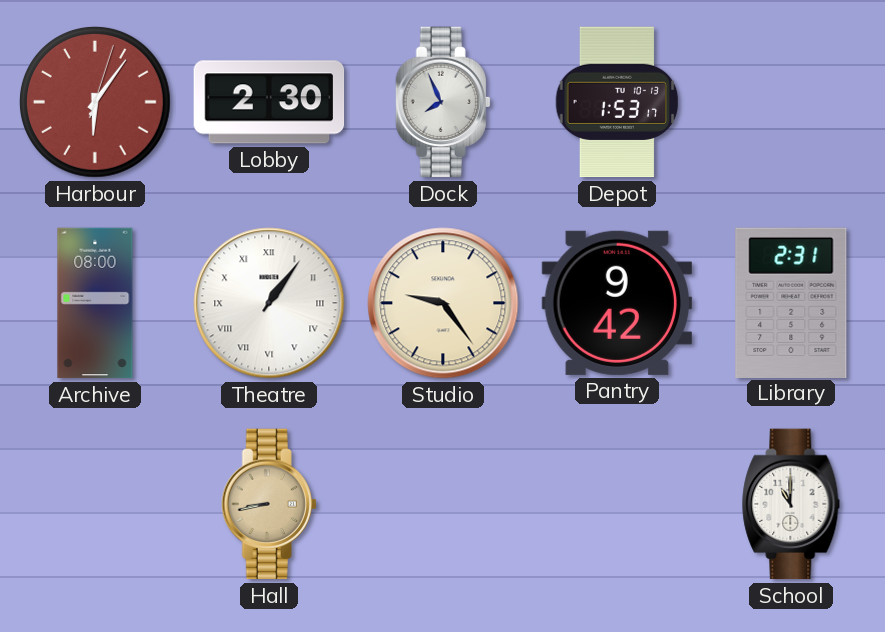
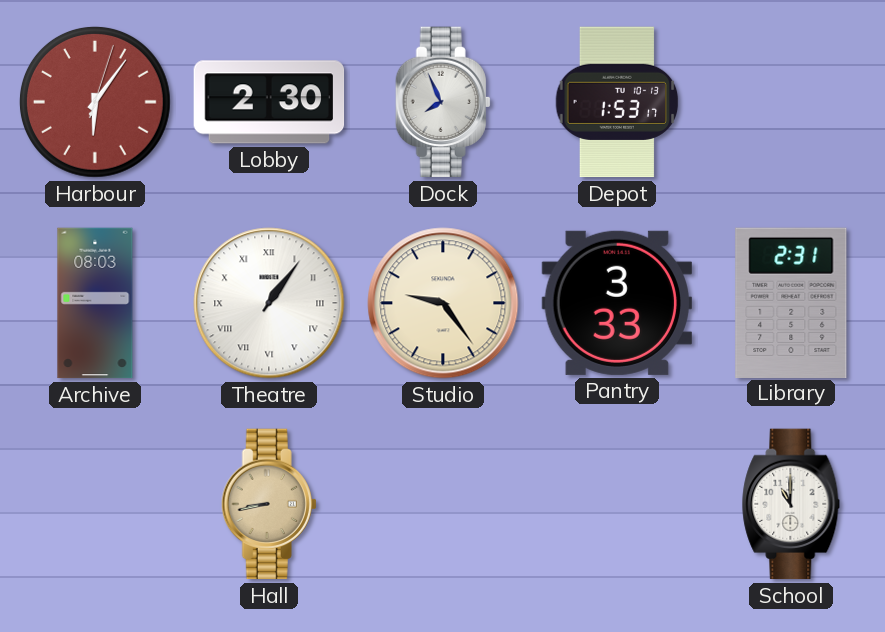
Archive: 08:00 -> 08:03 (95, 303)
Pantry: 9:42 -> 3:33 (616, 303)
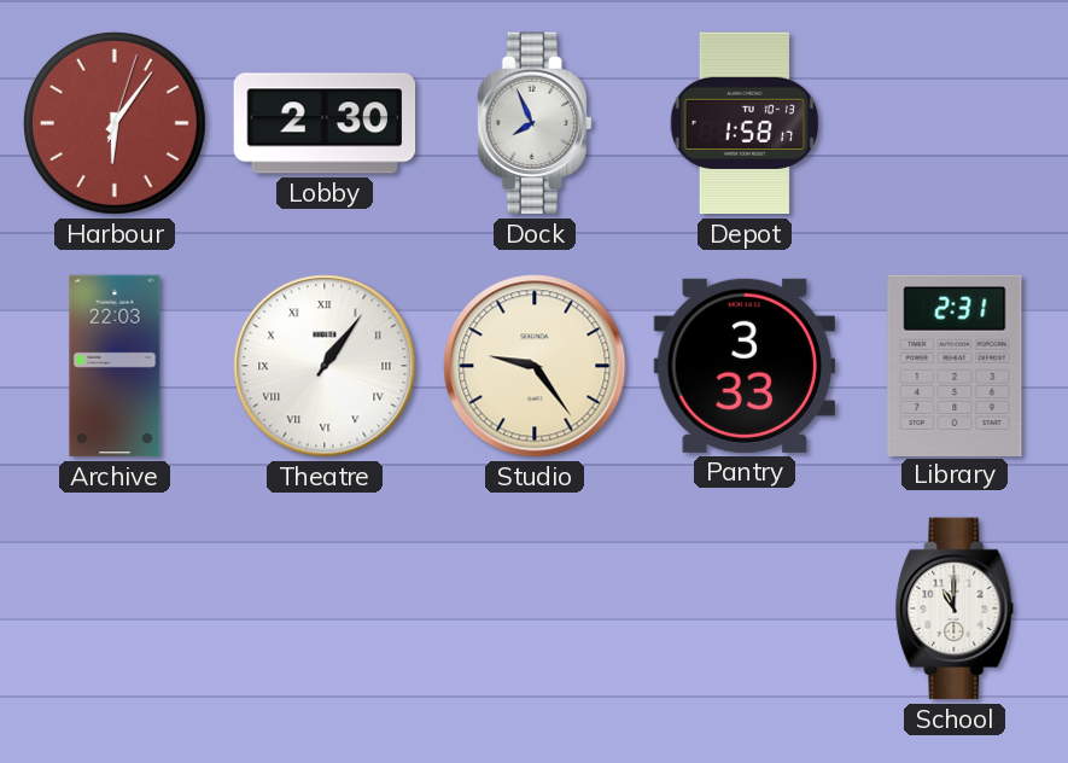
Depot: 1:53 -> 1:58 (745, 123)
Archive: 08:03 -> 22:03 (115, 366)
Hall: 8:43 -> none (269, 504)
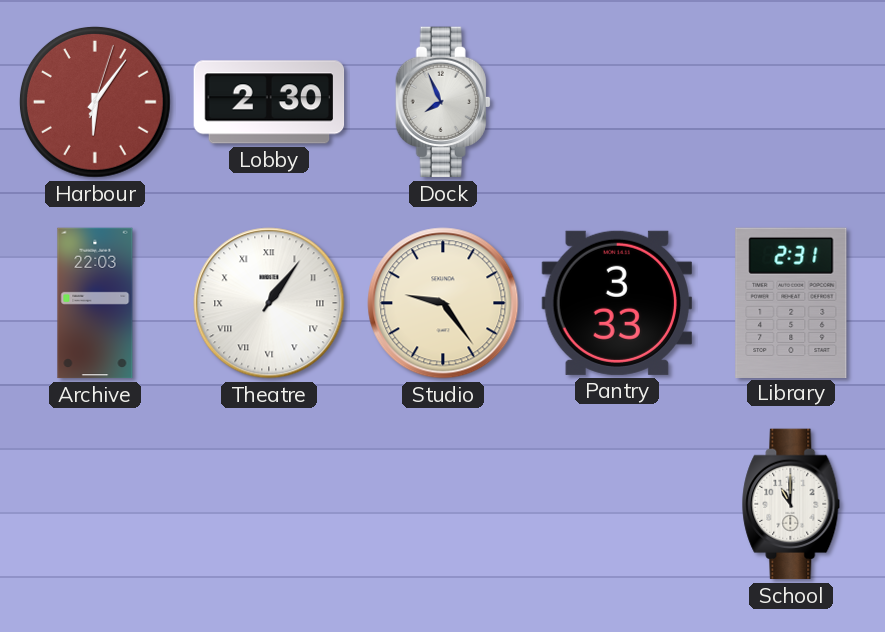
Depot: 1:58 -> none (745, 123)
